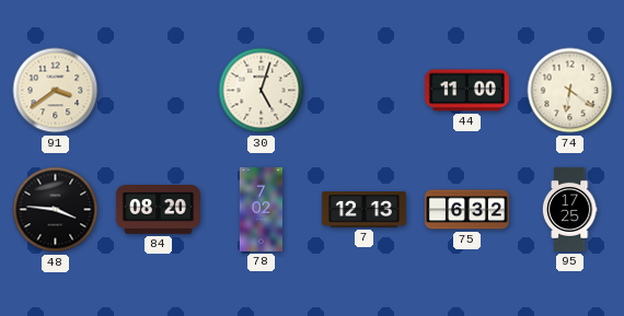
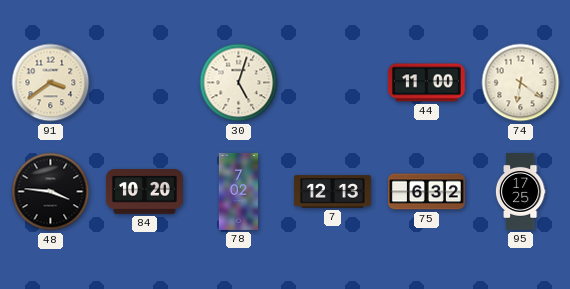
84: 08:20 -> 10:20 (144, 192)
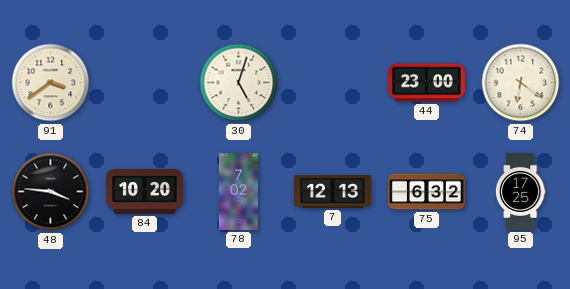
44: 11:00 -> 23:00 (426, 83)
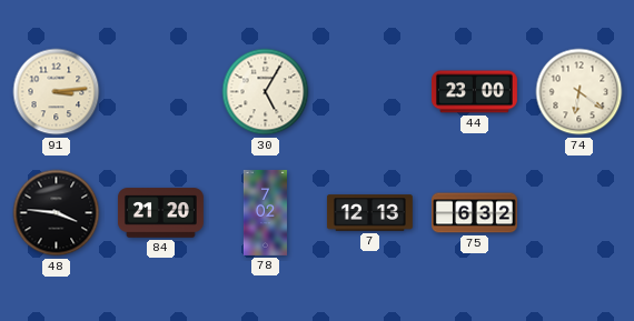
91: 3:39 -> 3:14 (57, 92)
30: 5:03 -> 5:05 (266, 92)
84: 10:20 -> 21:20 (160, 213)
95: 17:25 -> none (520, 192)
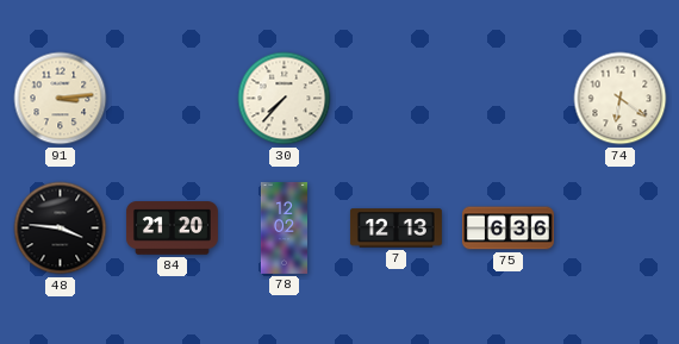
30: 5:05 -> 7:37 (285, 99)
44: 23:00 -> none (474, 92)
78: 7:02 -> 12:02 (284, 227)
75: 6:32 -> 6:36 (507, 229)
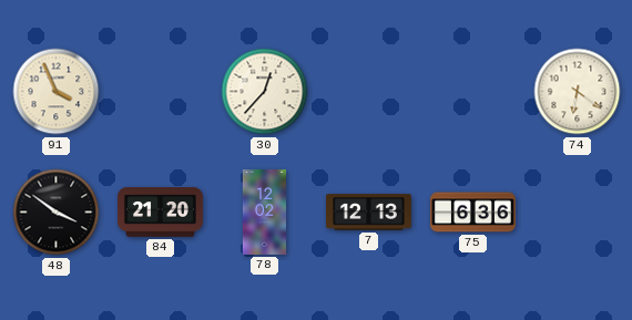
91: 3:14 -> 3:56 (57, 92)
30: 7:37 -> 12:37 (265, 92)
48: 3:46 -> 3:51 (57, 213)
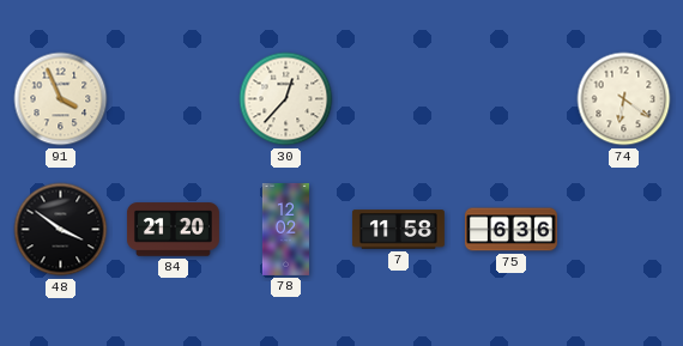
7: 12:13 -> 11:58 (398, 230)
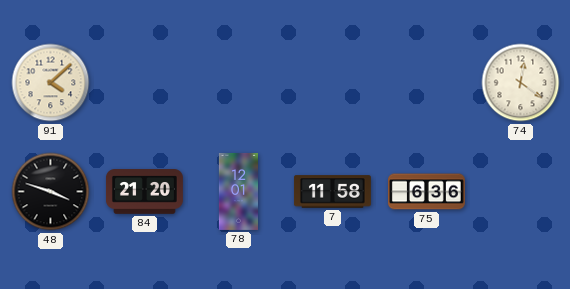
91: 3:56 -> 4:08 (51, 83)
30: 12:37 -> none (286, 99)
74: 6:21 -> 12:21 (521, 83)
48: 3:51 -> 3:48 (51, 192)
78: 12:02 -> 12:01 (238, 191)
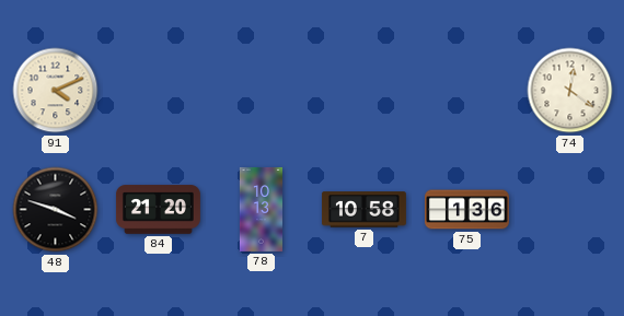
91: 4:08 -> 4:11 (56, 91)
78: 12:01 -> 10:13 (261, 209)
7: 11:58 -> 10:58 (363, 210)
75: 6:36 -> 1:36 (466, 210)
